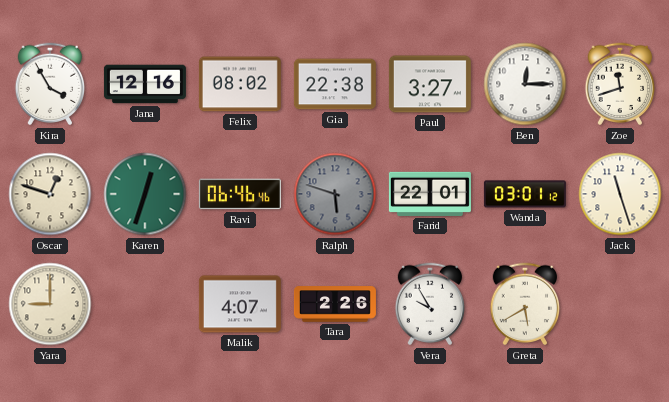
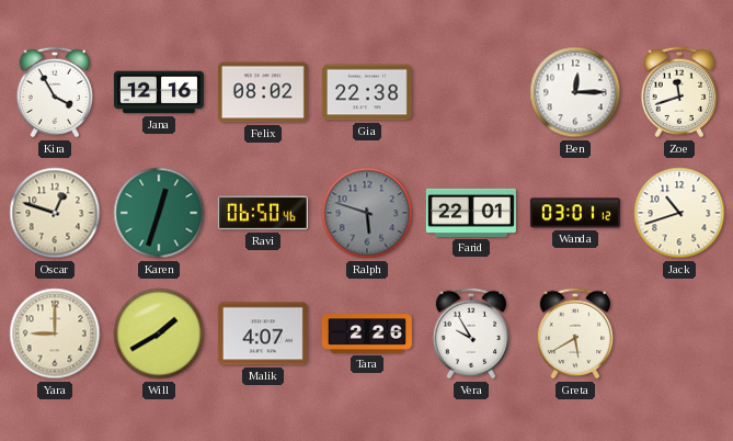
Paul: 3:27 -> none (430, 84)
Ravi: 06:46 -> 06:50 (263, 213)
Jack: 11:27 -> 10:42 (679, 213)
Will: none -> 1:40 (159, 333)
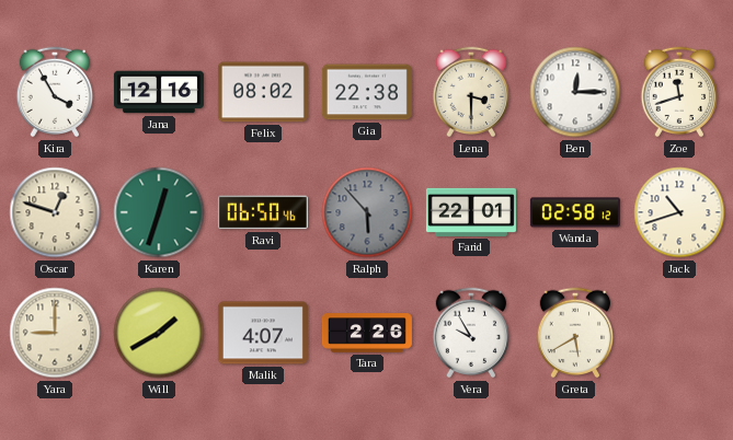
Lena: none -> 3:30 (471, 92)
Ralph: 5:48 -> 5:53 (367, 212)
Wanda: 03:01 -> 02:58 (575, 212)
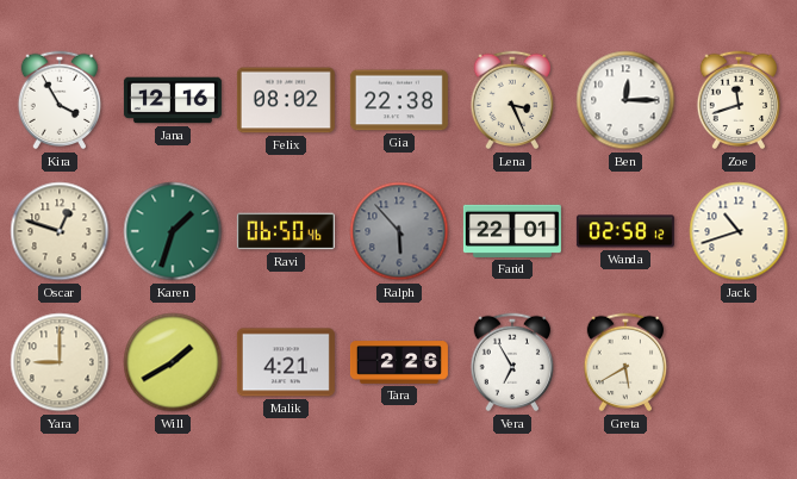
Lena: 3:30 -> 3:26 (512, 100)
Karen: 12:33 -> 1:33 (173, 231)
Malik: 4:07 -> 4:21 (286, 362)
Vera: 9:55 -> 6:55 (512, 362)
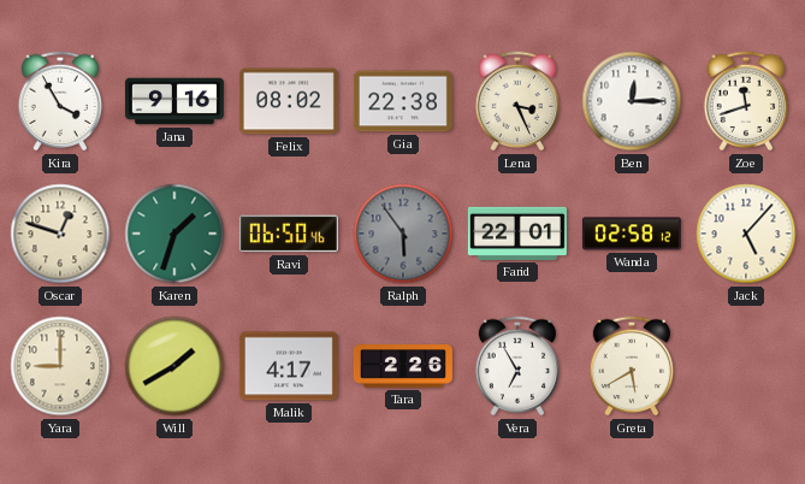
Jana: 12:16 -> 9:16 (174, 101)
Ralph: 5:53 -> 5:54 (403, 234)
Jack: 10:42 -> 5:07 (746, 234)
Malik: 4:21 -> 4:17 (289, 366)
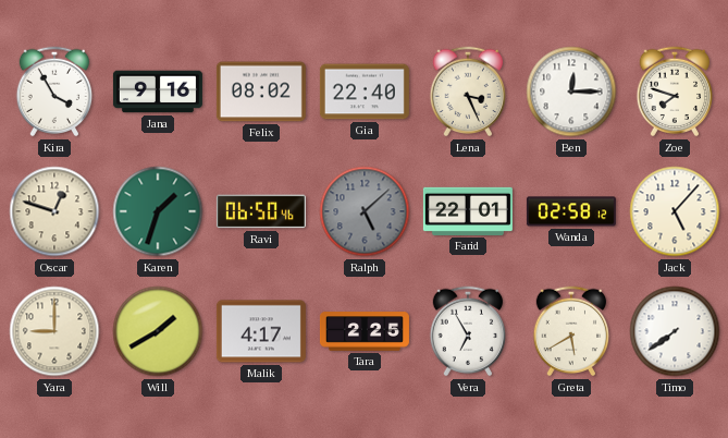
Gia: 22:38 -> 22:40 (365, 92)
Zoe: 11:42 -> 7:48 (675, 92)
Ralph: 5:54 -> 5:08 (365, 211)
Tara: 2:26 -> 2:25 (365, 331)
Timo: none -> 7:39 (675, 331)
